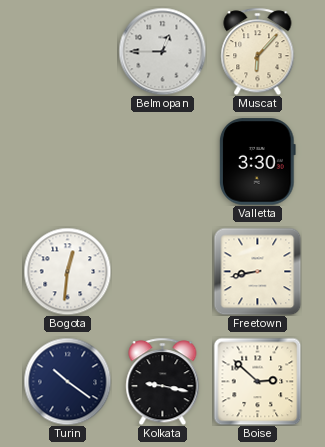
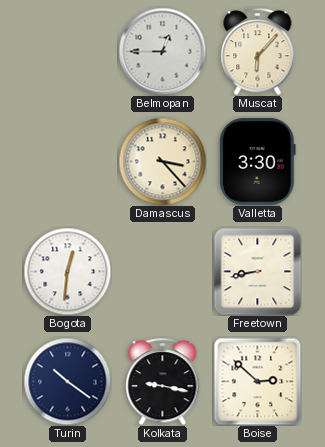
Damascus: none -> 3:23 (162, 161)
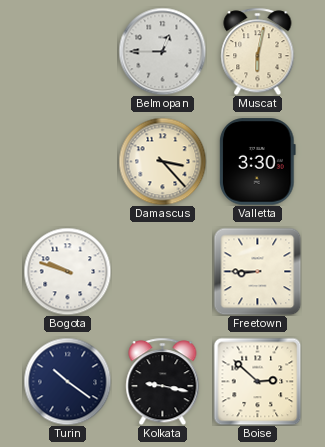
Muscat: 6:07 -> 6:02 (258, 51)
Bogota: 12:31 -> 9:48 (67, 271)
Freetown: 8:43 -> 8:45 (257, 271)
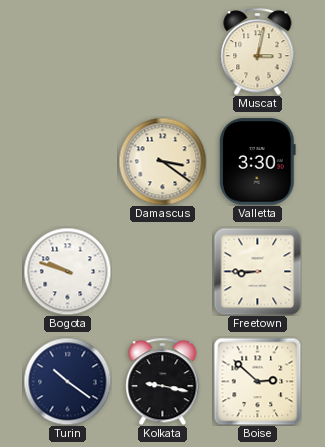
Belmopan: 12:45 -> none (162, 51)
Muscat: 6:02 -> 3:02 (258, 51)
Damascus: 3:23 -> 3:21 (162, 161)
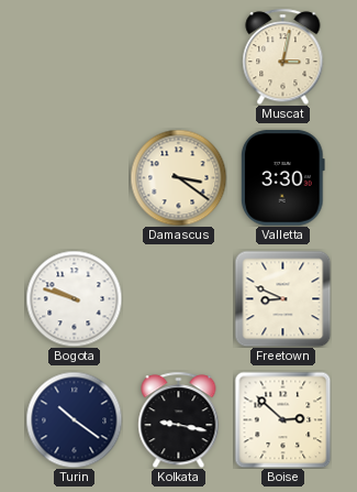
Freetown: 8:45 -> 8:49 (282, 298)
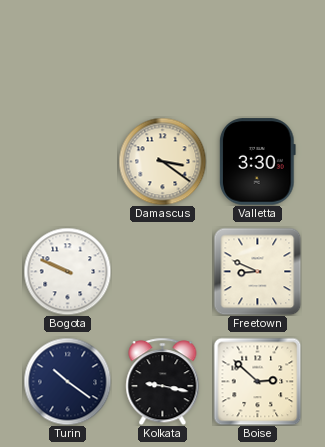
Muscat: 3:02 -> none (283, 56)
Bogota: 9:48 -> 9:49 (67, 271)
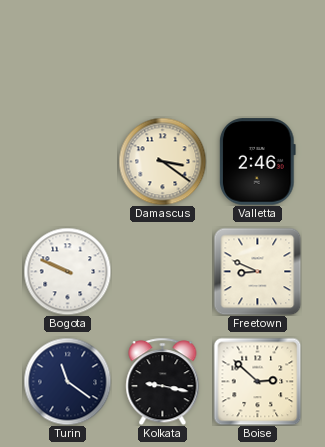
Valletta: 3:30 -> 2:46 (257, 162)
Turin: 10:21 -> 11:21 (67, 381)
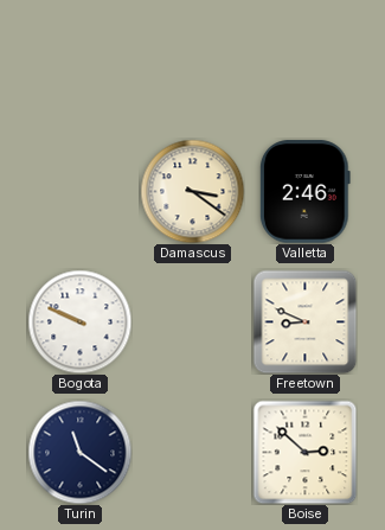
Kolkata: 9:17 -> none (163, 381)
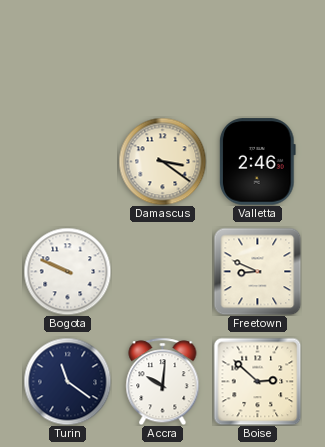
Accra: none -> 10:01 (163, 381)
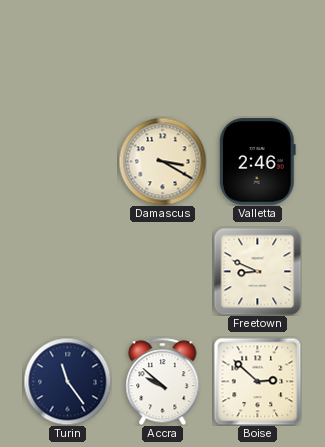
Damascus: 3:21 -> 3:20 (162, 161)
Bogota: 9:49 -> none (67, 271)
Turin: 11:21 -> 11:24 (67, 381)
Accra: 10:01 -> 9:52 (163, 381)
